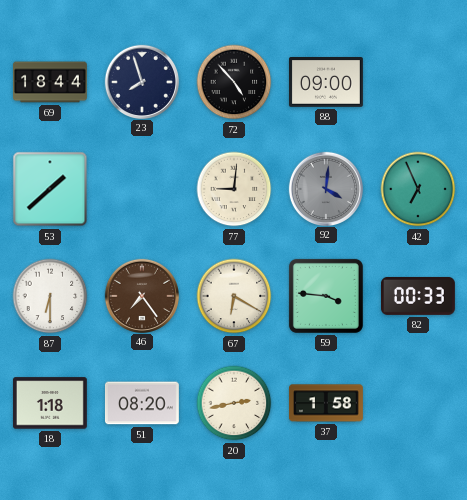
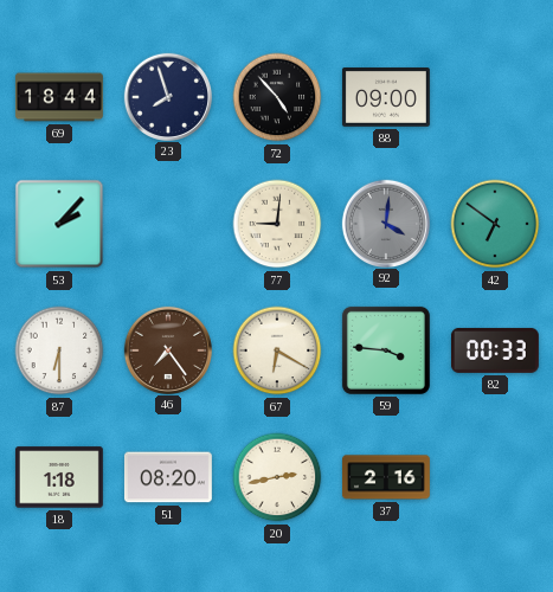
53: 1:38 -> 2:07 (59, 224)
42: 6:56 -> 6:51 (495, 224)
37: 1:58 -> 2:16 (386, 477)
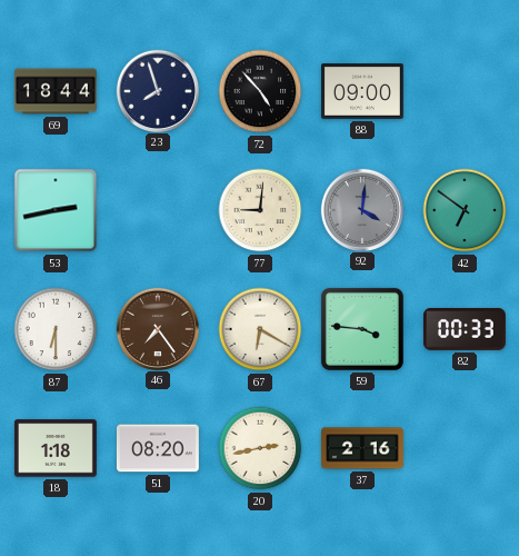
53: 2:07 -> 2:43 (56, 210)
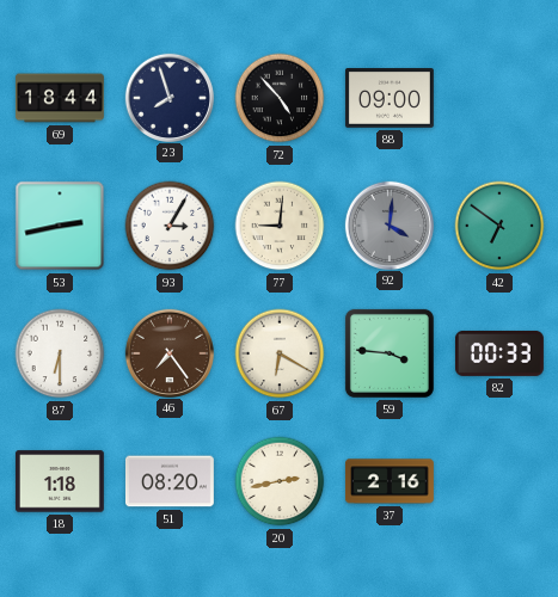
93: none -> 3:05 (170, 226)
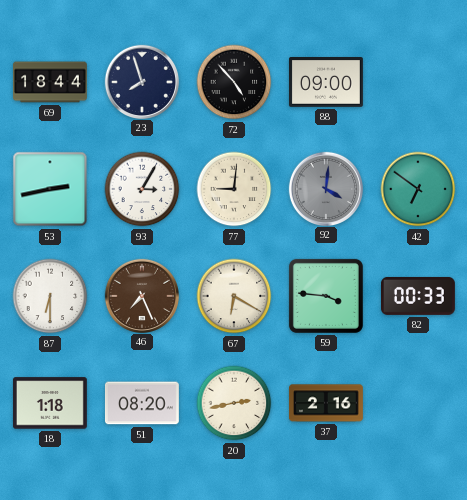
46: 7:24 -> 7:26 (141, 295)
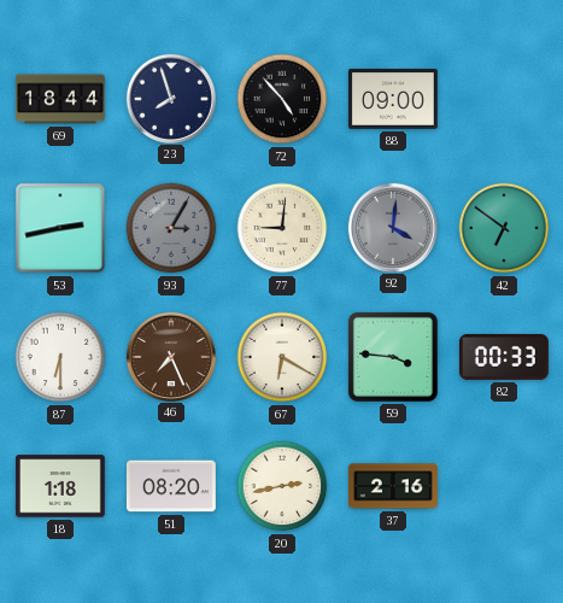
93 dial: white -> grey (171, 228)
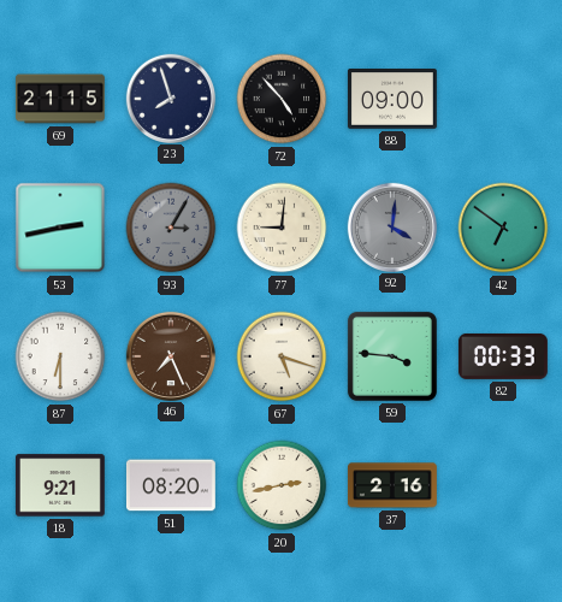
69: 18:44 -> 21:15 (60, 99)
67: 6:20 -> 5:18 (282, 356)
18: 1:18 -> 9:21 (60, 485)
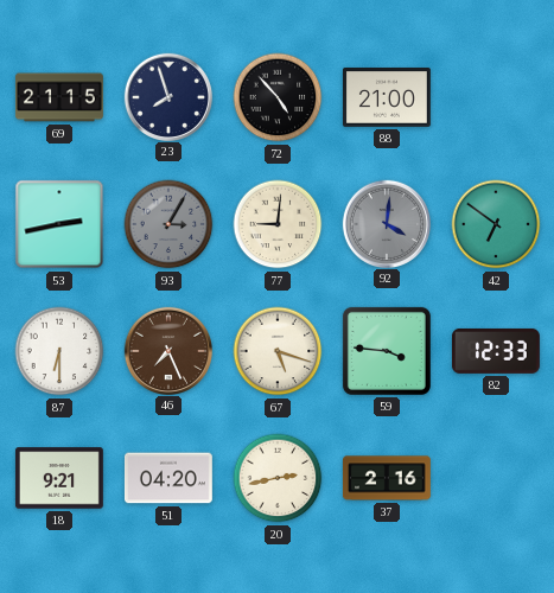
88: 09:00 -> 21:00 (387, 98)
82: 00:33 -> 12:33 (496, 351)
51: 08:20 -> 04:20 (168, 478)
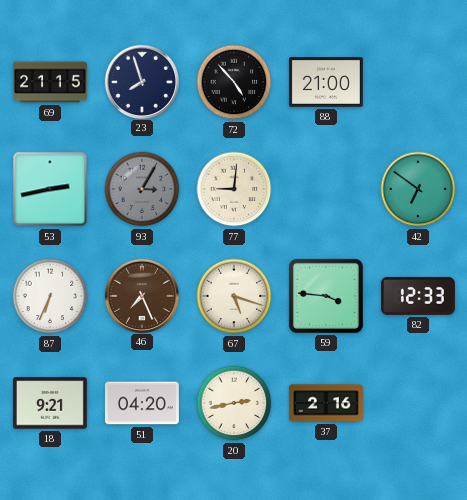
92: 4:01 -> none (386, 223)
87: 6:30 -> 6:34 (50, 296)
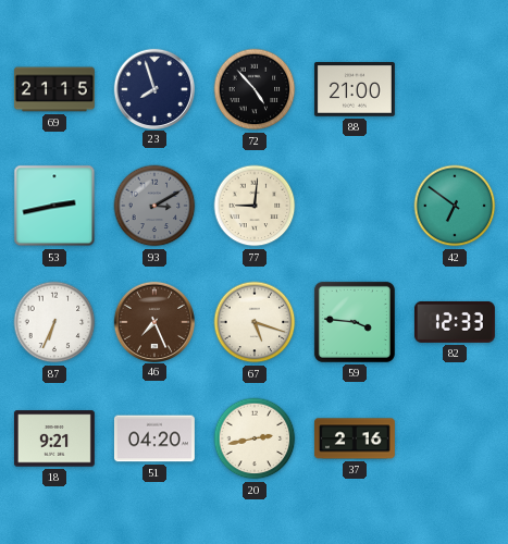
93: 3:05 -> 3:10 (154, 206)
